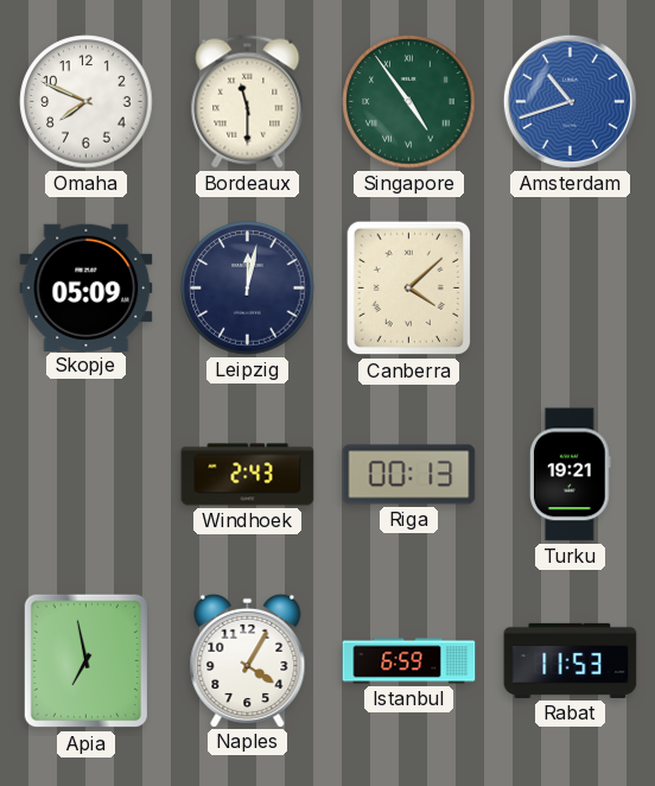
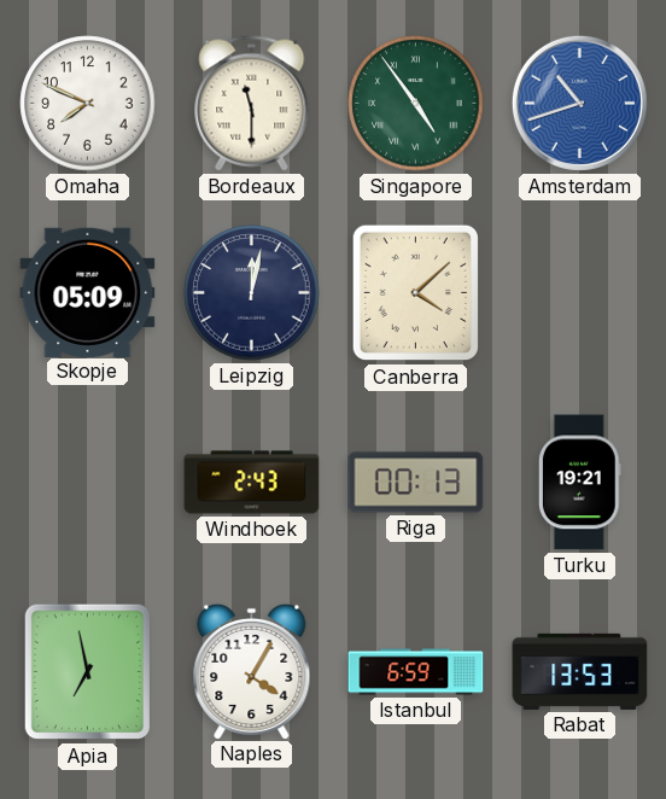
Rabat: 11:53 -> 13:53 (580, 671)
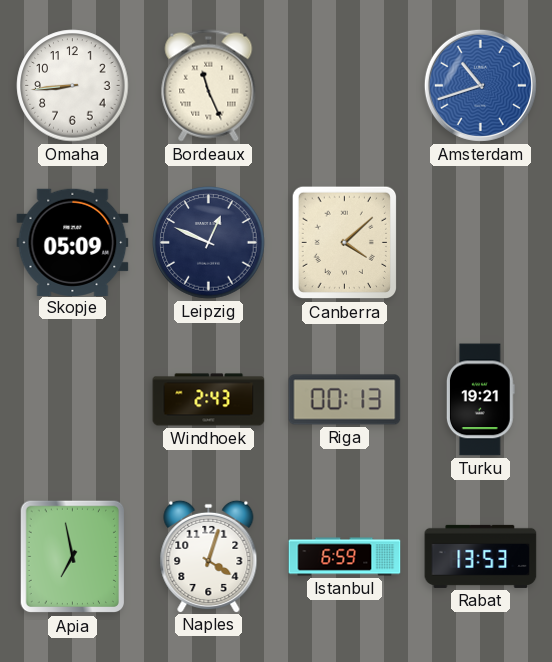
Omaha: 7:49 -> 8:44 (73, 86)
Bordeaux: 11:30 -> 11:26 (209, 86)
Singapore: 4:54 -> none (416, 104)
Leipzig: 12:02 -> 12:49 (209, 243)
Naples: 4:05 -> 4:03 (209, 556)
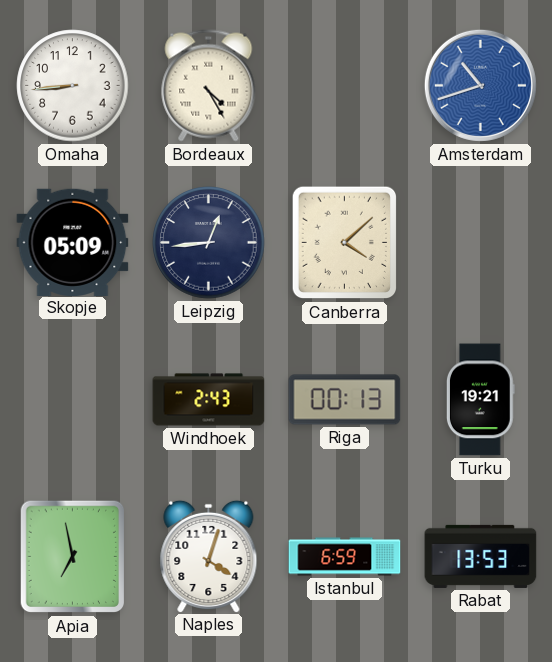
Bordeaux: 11:26 -> 4:25 (209, 86)
Leipzig: 12:49 -> 12:44 (209, 243)
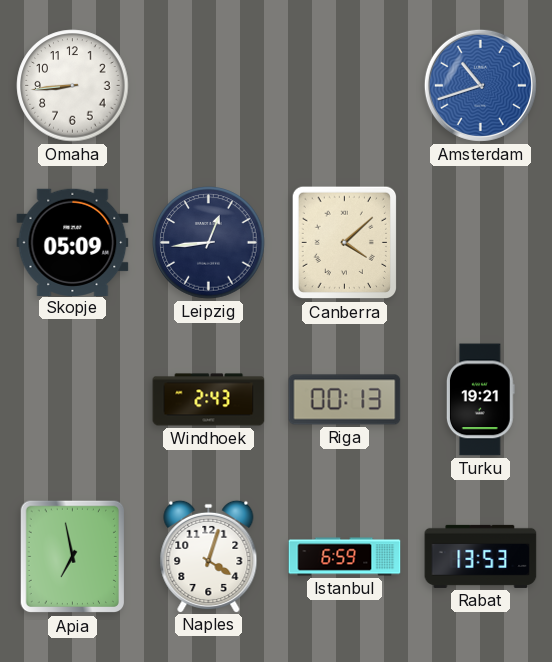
Bordeaux: 4:25 -> none (209, 86)
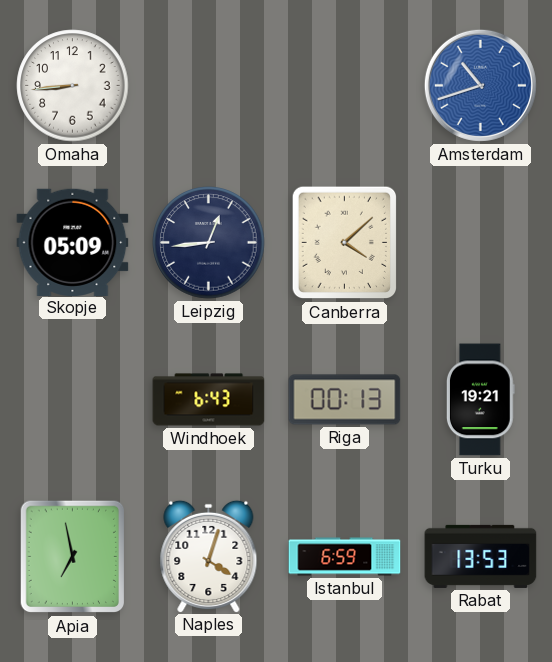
Windhoek: 2:43 -> 6:43 (209, 400)
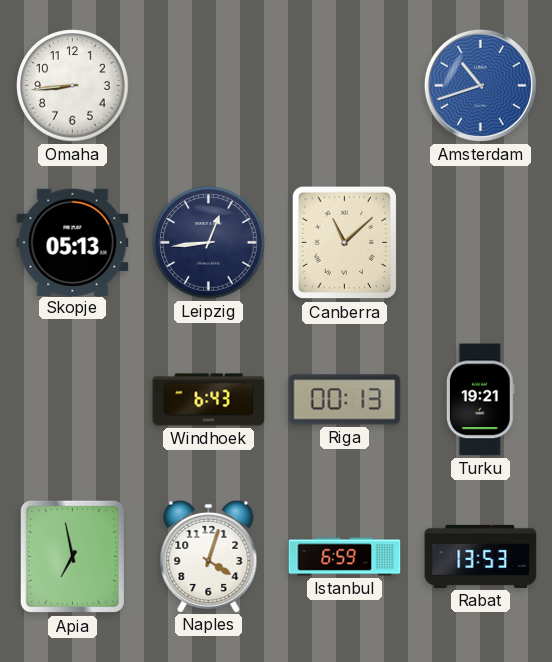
Skopje: 05:09 -> 05:13 (73, 242)
Canberra: 4:08 -> 11:08 (344, 243)
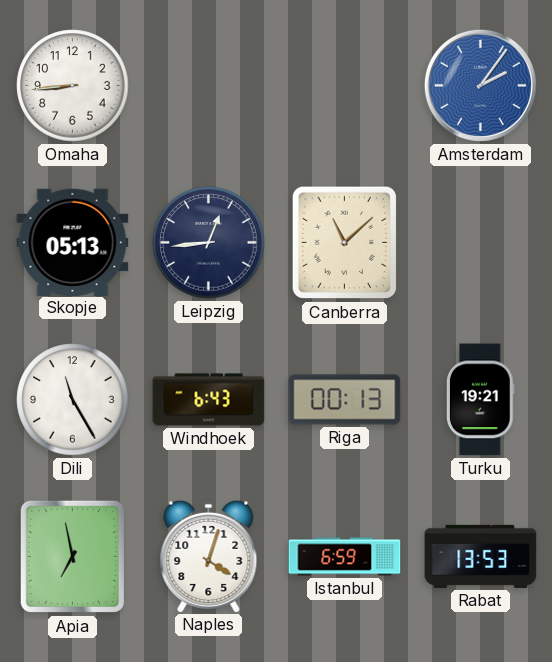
Amsterdam: 10:42 -> 2:06 (480, 85)
Dili: none -> 11:25 (73, 400)
